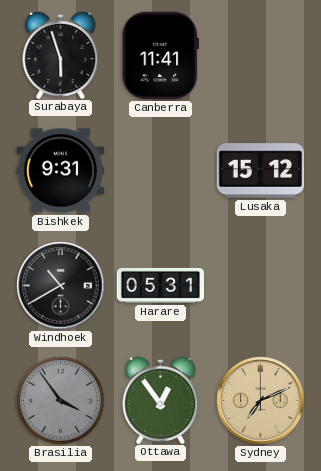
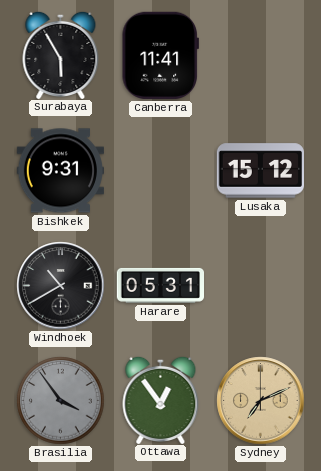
Surabaya: 5:57 -> 5:55 (61, 54)
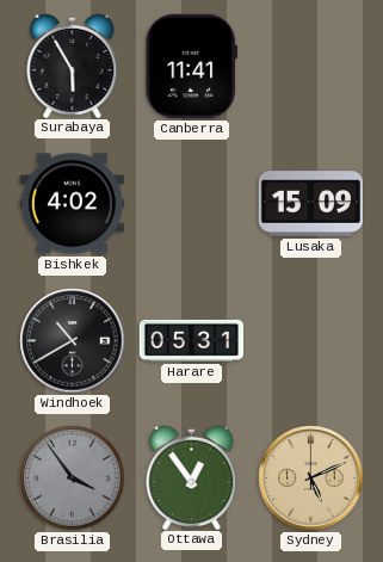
Bishkek: 9:31 -> 4:02 (72, 204)
Lusaka: 15:12 -> 15:09 (310, 204)
Sydney: 7:11 -> 5:11 (311, 478)
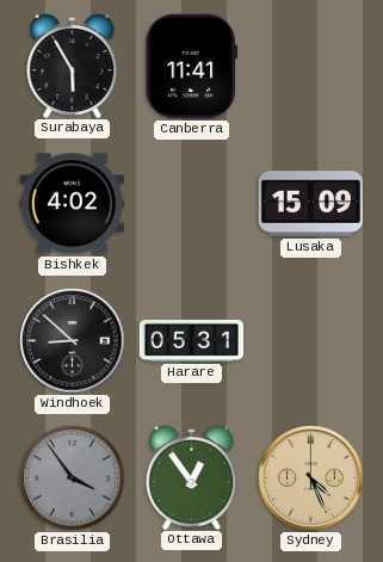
Windhoek: 10:40 -> 8:52 (73, 341)
Sydney: 5:11 -> 4:26 (311, 478)
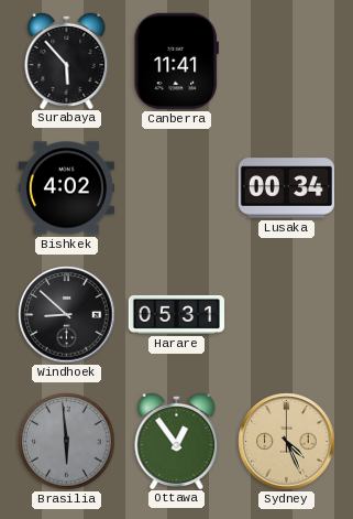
Surabaya: 5:55 -> 5:53 (67, 60)
Lusaka: 15:09 -> 00:34 (286, 188)
Brasilia: 3:54 -> 5:59 (67, 442)
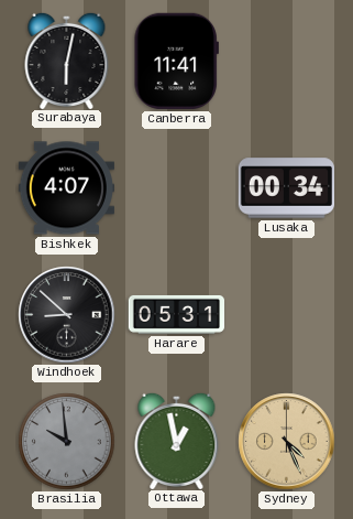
Surabaya: 5:53 -> 6:02 (67, 60)
Bishkek: 4:02 -> 4:07 (66, 188)
Brasilia: 5:59 -> 9:59 (67, 442)
Ottawa: 12:54 -> 12:58 (177, 440)
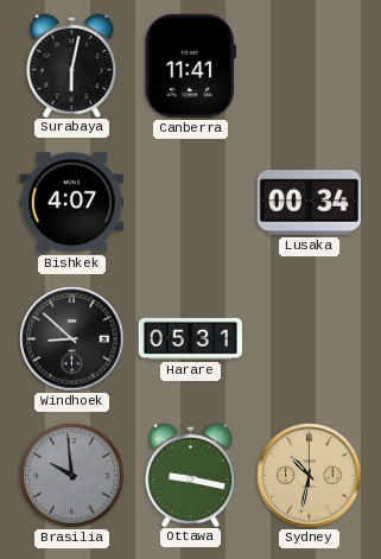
Ottawa: 12:58 -> 9:17 (191, 474)
Sydney: 4:26 -> 10:32 (310, 476)
